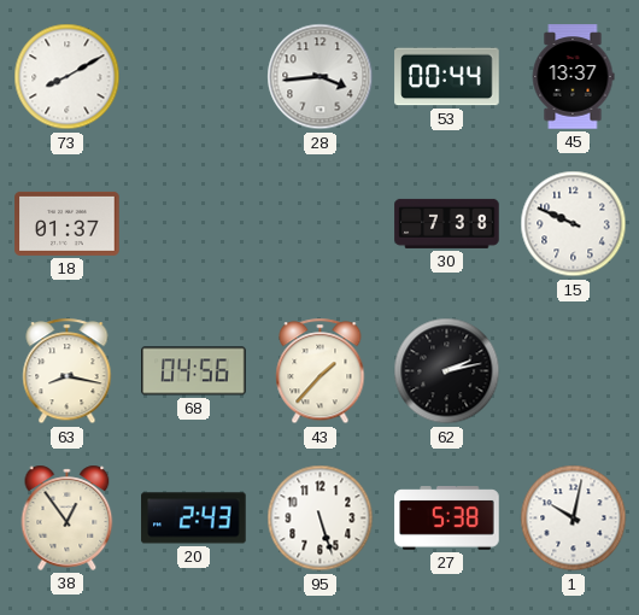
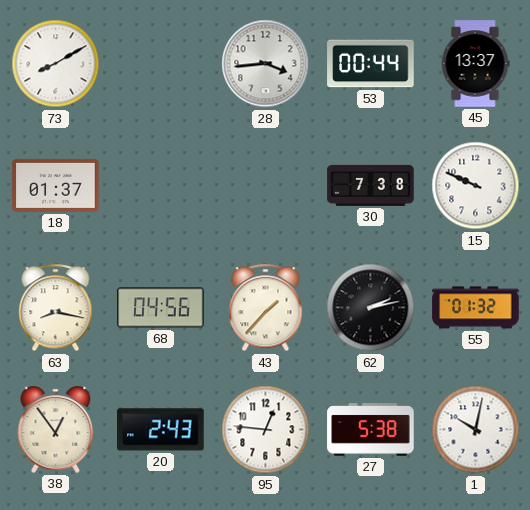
55: none -> 01:32 (476, 308)
95: 5:27 -> 12:46 (266, 430)
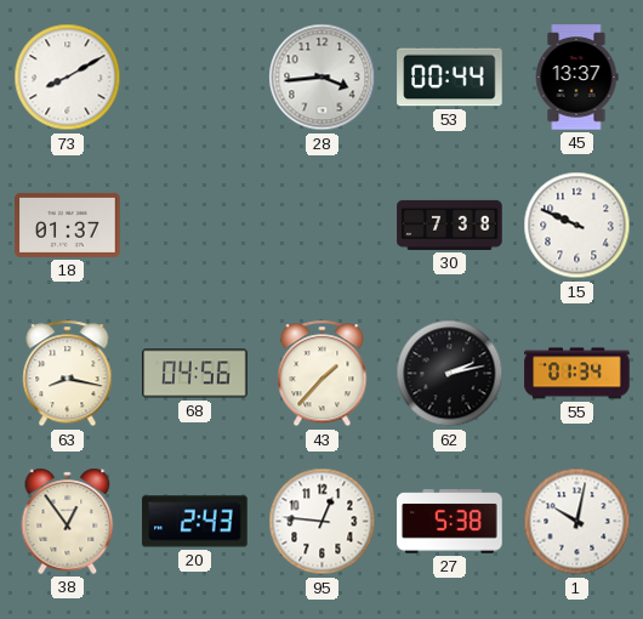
55: 01:32 -> 01:34 (577, 374)
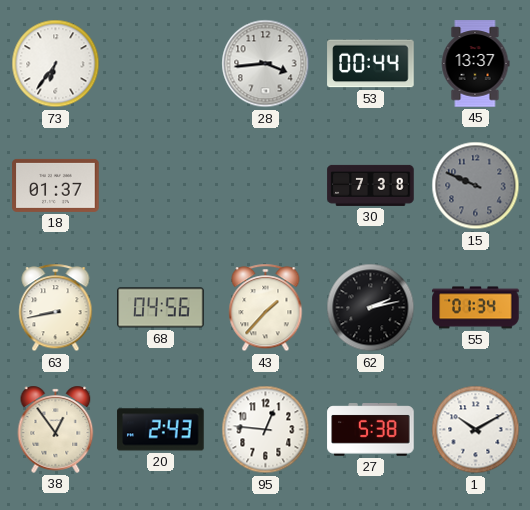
73: 8:10 -> 6:36 (56, 64)
15 dial: white -> grey (476, 186)
63: 8:17 -> 8:43 (56, 308)
1: 10:02 -> 10:10 (476, 430)
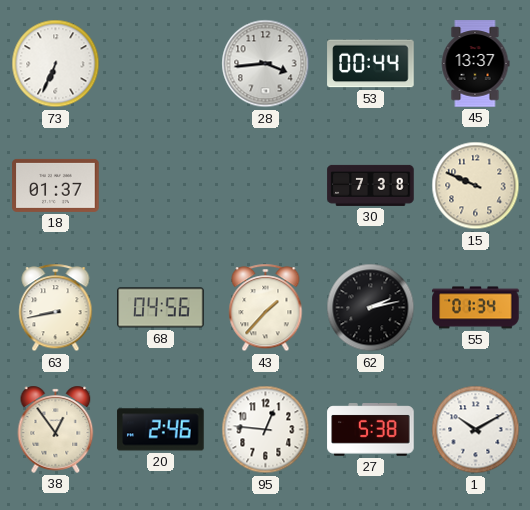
73: 6:36 -> 6:34 (56, 64)
15 dial: grey -> cream (476, 186)
20: 2:43 -> 2:46 (161, 430)
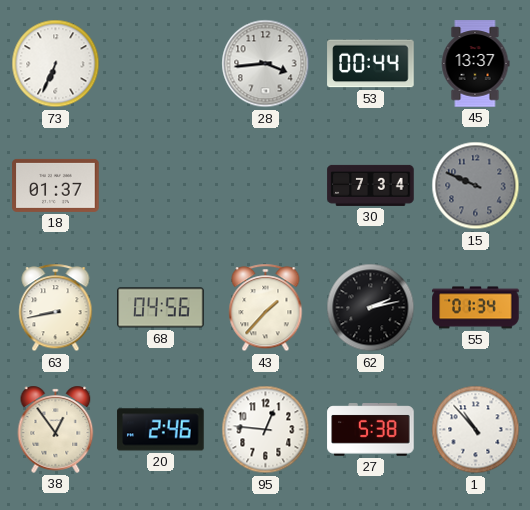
30: 7:38 -> 7:34 (371, 185)
15 dial: cream -> grey (476, 186)
1: 10:10 -> 10:53 (476, 430)
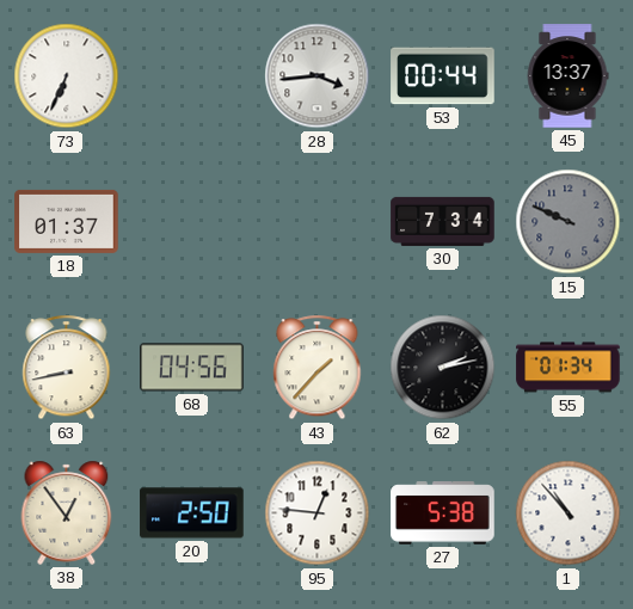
20: 2:46 -> 2:50 (192, 513)
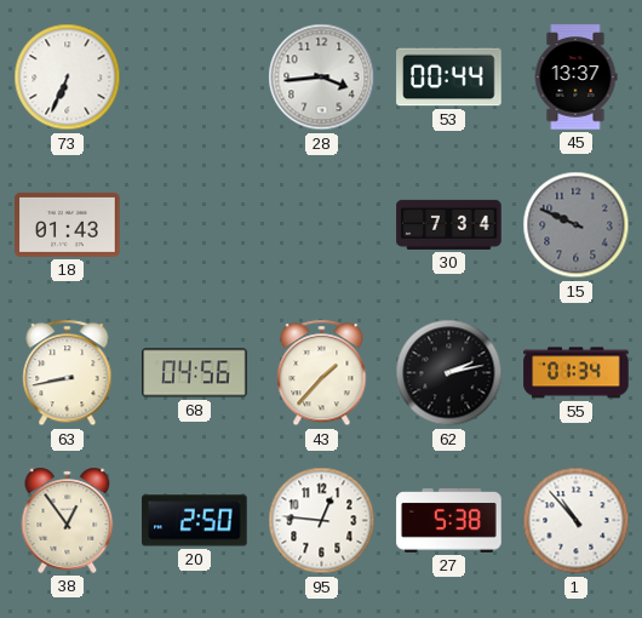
18: 01:37 -> 01:43 (68, 224)
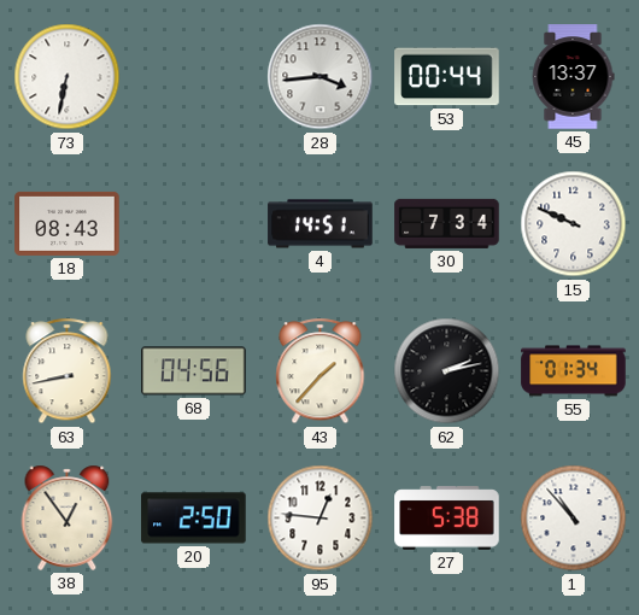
73: 6:34 -> 6:32 (68, 77)
18: 01:43 -> 08:43 (68, 223)
4: none -> 14:51 (321, 224)
15 dial: grey -> white (574, 224)
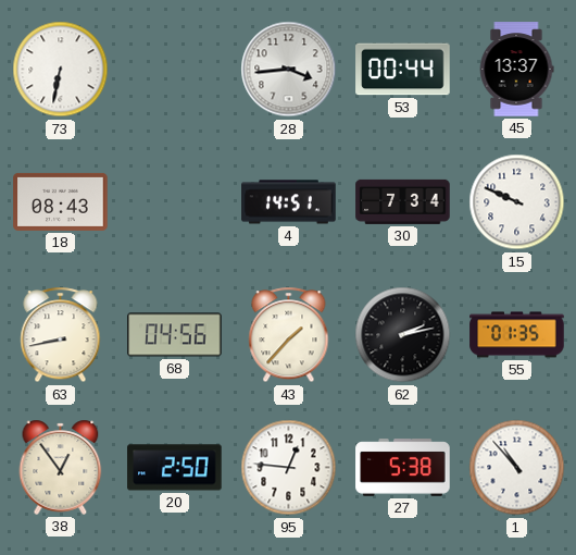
55: 01:34 -> 01:35 (517, 335)
